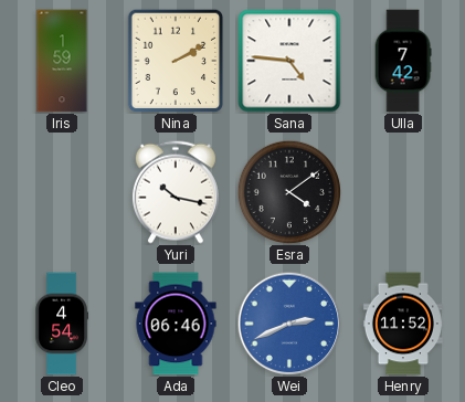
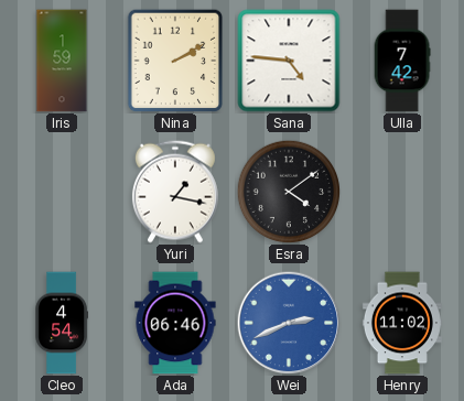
Yuri: 10:17 -> 1:17 (175, 192)
Henry: 11:52 -> 11:02 (402, 323)
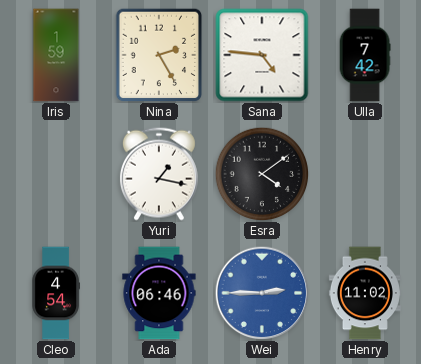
Nina: 2:10 -> 2:25 (159, 55)
Wei: 2:41 -> 2:45 (262, 293)
